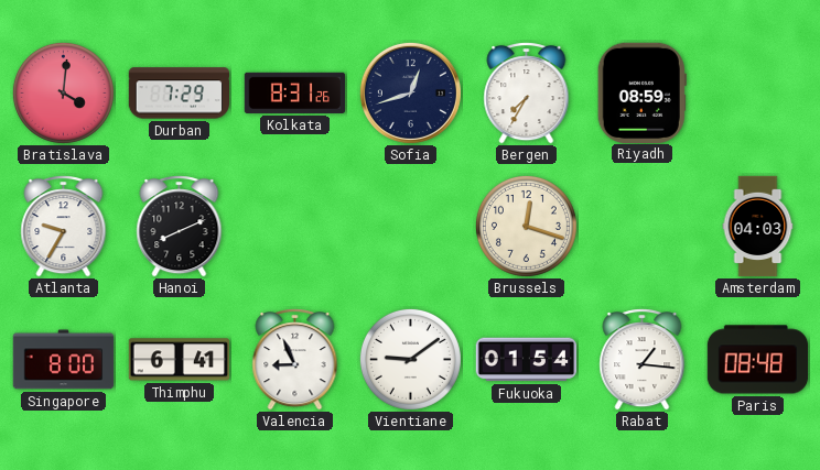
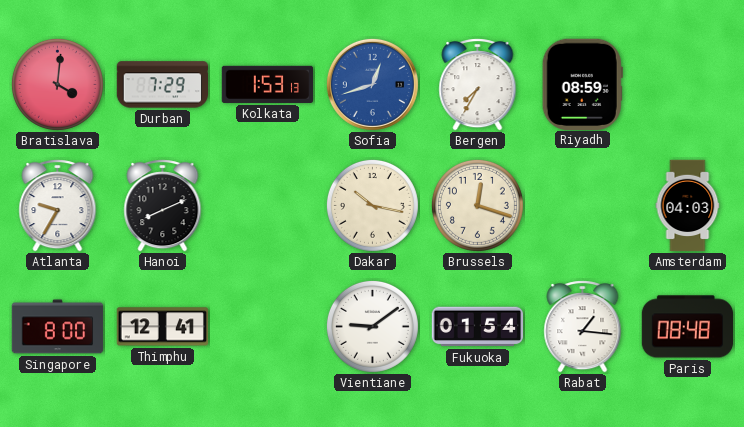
Kolkata: 8:31 -> 1:53 (268, 84)
Sofia dial: navy -> blue (372, 84)
Dakar: none -> 10:17 (372, 205)
Thimphu: 6:41 -> 12:41 (163, 327)
Valencia: 8:56 -> none (295, 360)
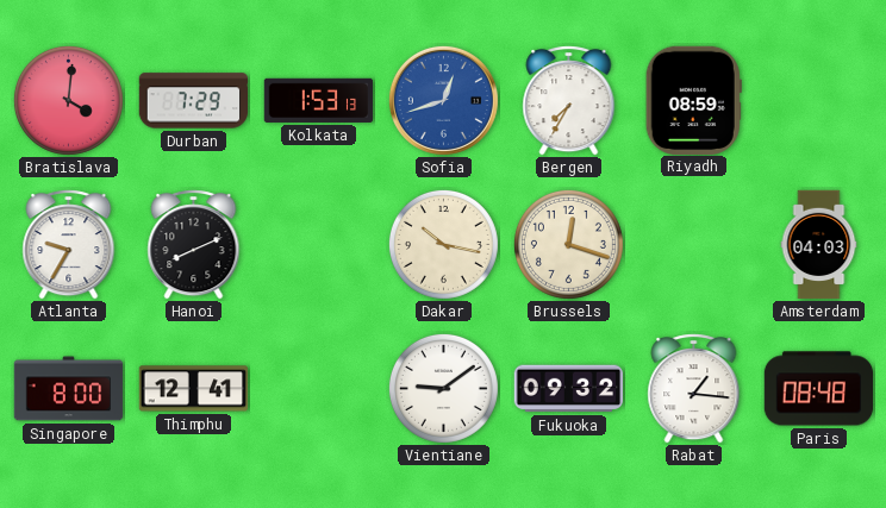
Fukuoka: 01:54 -> 09:32 (569, 389)
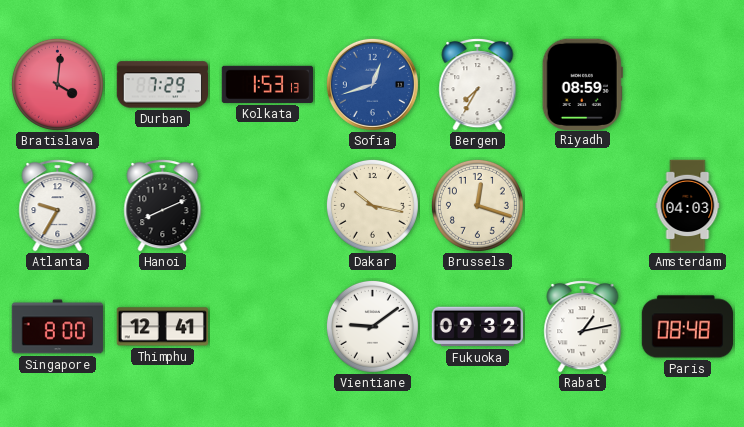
Rabat: 1:16 -> 1:13 (583, 327)
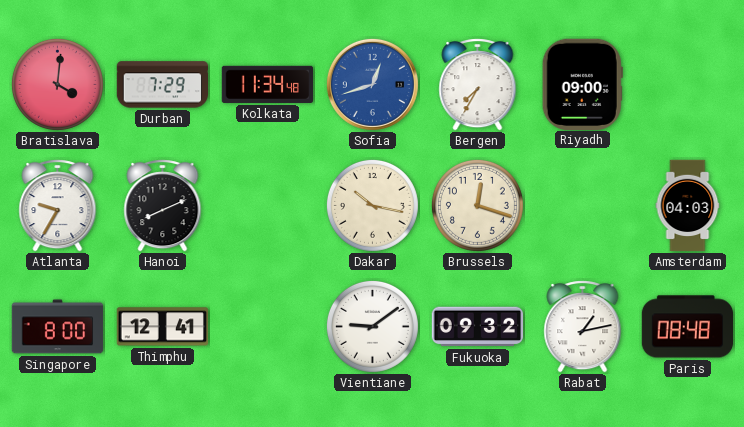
Kolkata: 1:53 -> 11:34 (268, 84)
Riyadh: 08:59 -> 09:00 (582, 84)
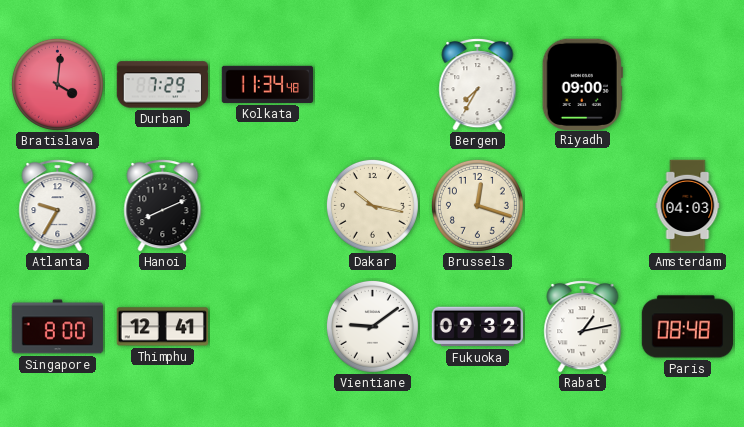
Sofia: 12:42 -> none (372, 84)
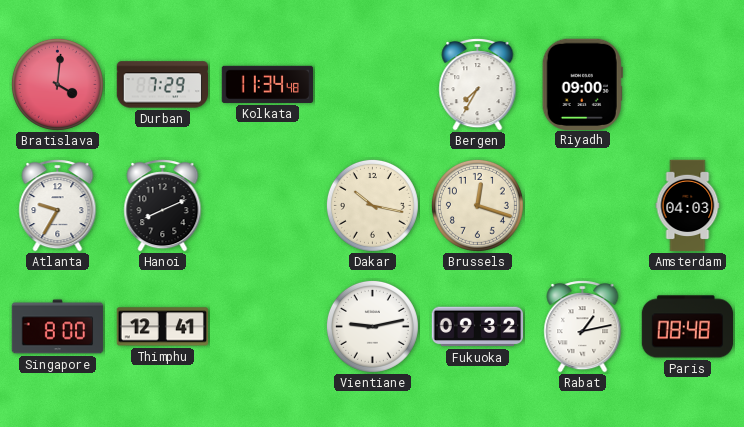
Vientiane: 9:09 -> 9:13 (372, 326)
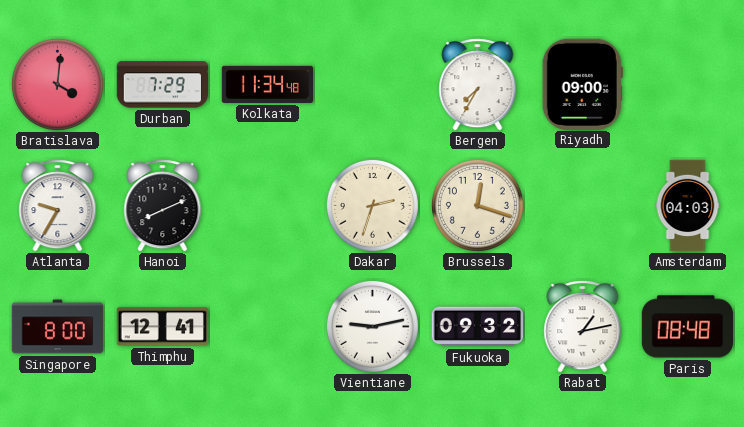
Dakar: 10:17 -> 2:33 (372, 205)
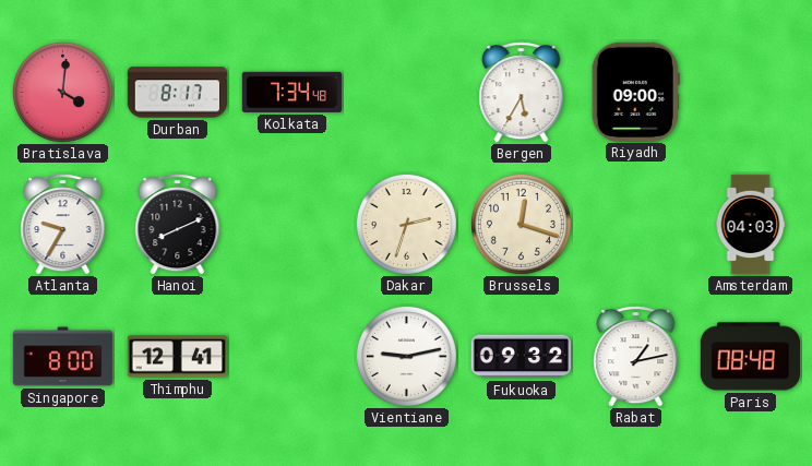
Durban: 7:29 -> 8:17 (178, 93)
Kolkata: 11:34 -> 7:34 (292, 92)
Bergen: 7:35 -> 5:35 (522, 93)
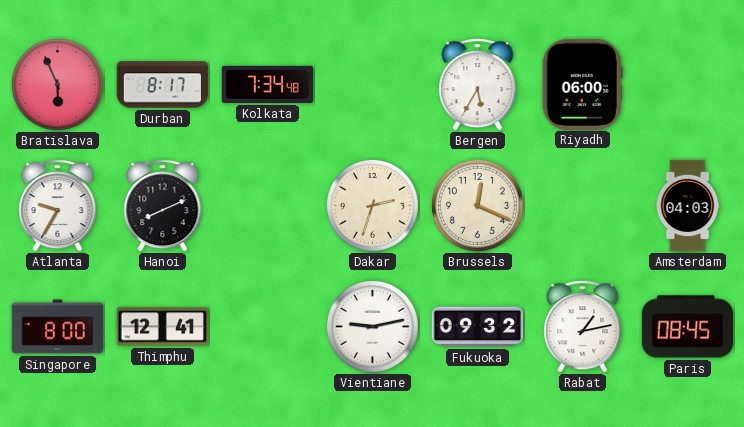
Bratislava: 4:01 -> 5:56 (57, 84)
Riyadh: 09:00 -> 06:00 (582, 84)
Brussels: 12:18 -> 12:19 (477, 205)
Paris: 08:48 -> 08:45 (688, 327)
